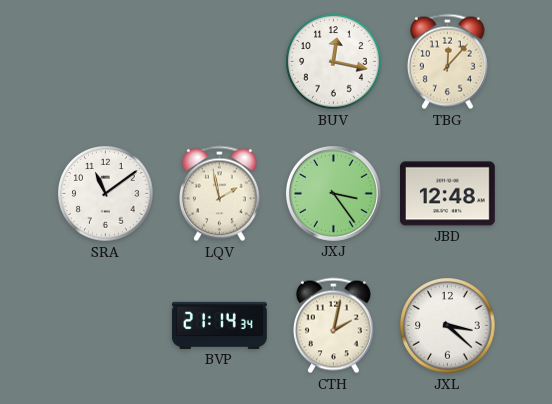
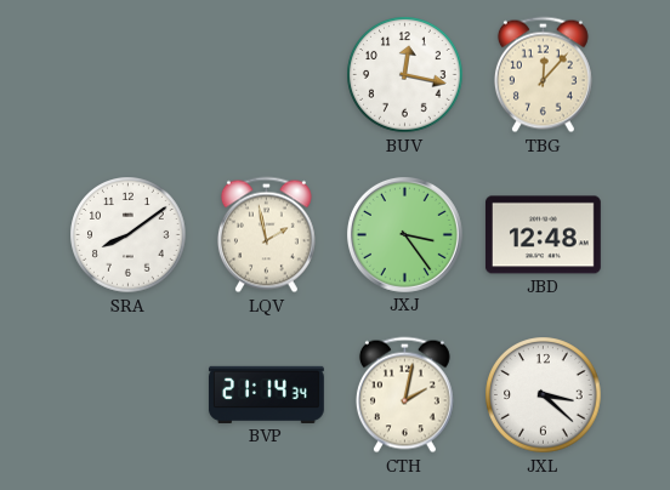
SRA: 11:09 -> 8:09 (129, 235)
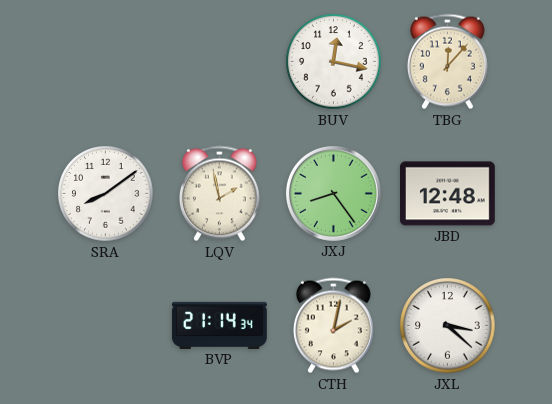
JXJ: 3:24 -> 8:24 (333, 193)
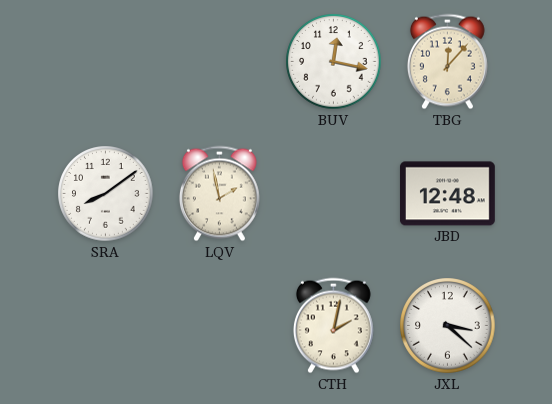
JXJ: 8:24 -> none (333, 193)
BVP: 21:14 -> none (219, 325)
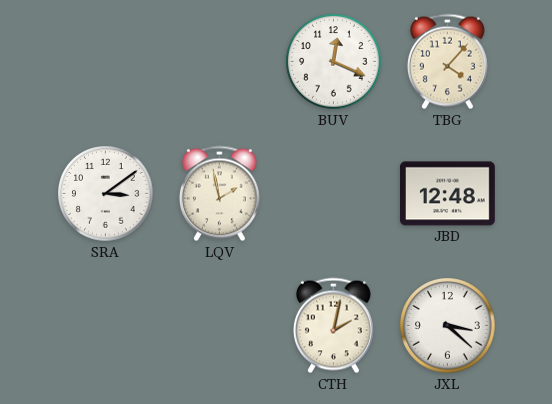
BUV: 12:17 -> 12:19 (334, 62)
TBG: 12:07 -> 4:07 (447, 62)
SRA: 8:09 -> 3:09 (106, 194)
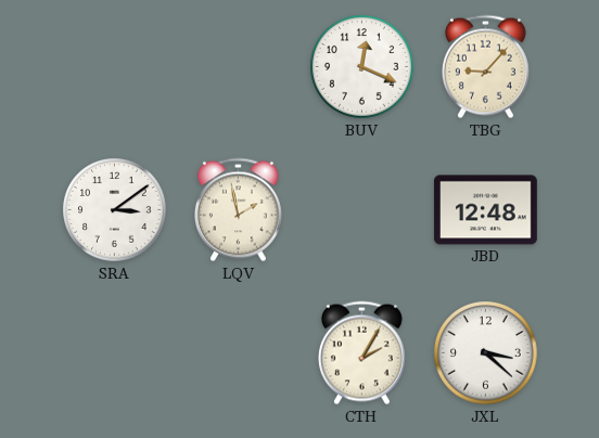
TBG: 4:07 -> 9:07 (485, 67)
CTH: 2:02 -> 2:05 (361, 353)
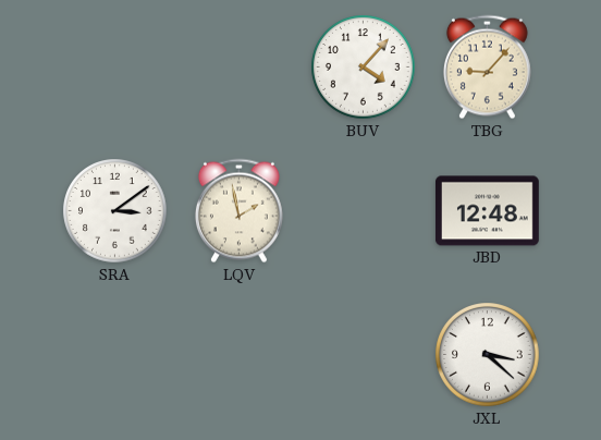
BUV: 12:19 -> 4:07 (364, 68)
CTH: 2:05 -> none (361, 353)
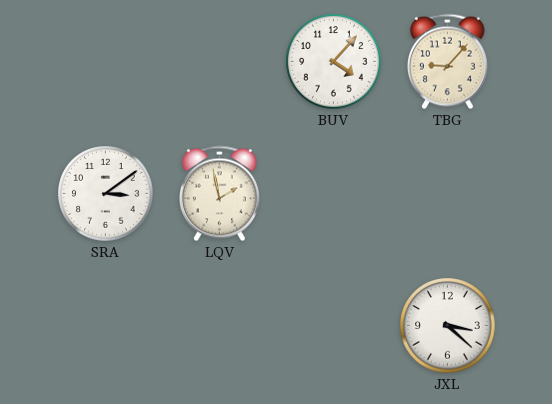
JBD: 12:48 -> none (487, 211)
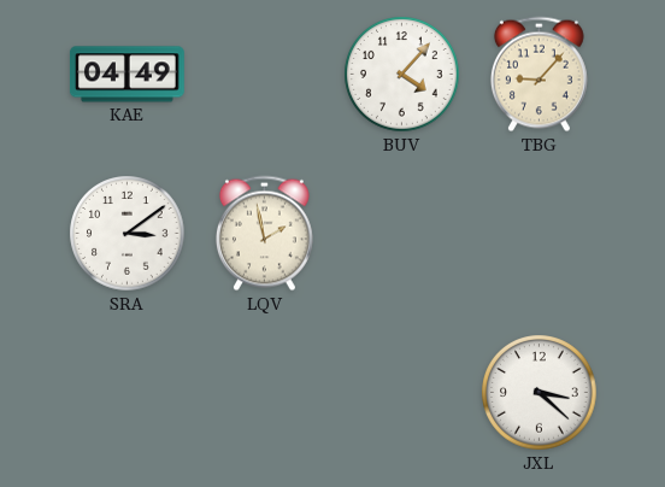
KAE: none -> 04:49 (126, 75)
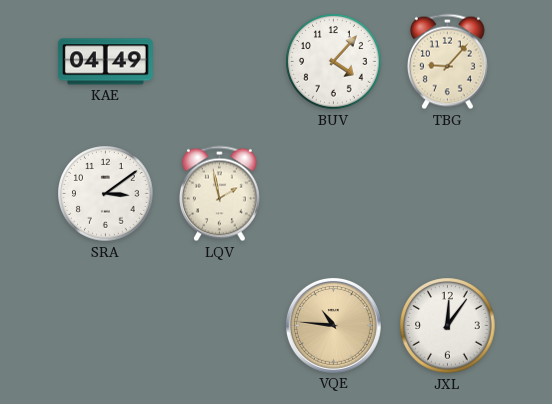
VQE: none -> 10:46 (333, 325)
JXL: 3:22 -> 12:06 (448, 326)
